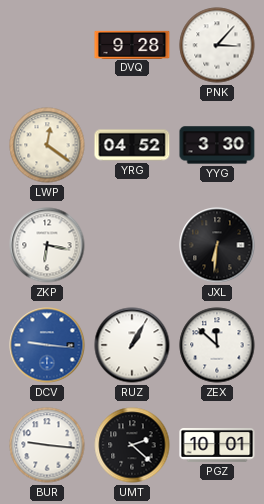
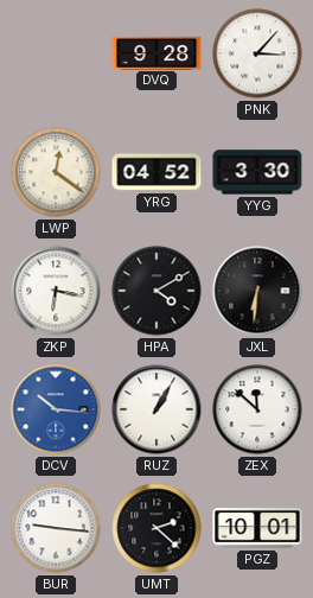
HPA: none -> 4:10 (156, 291)
DCV: 9:16 -> 10:16 (56, 409)
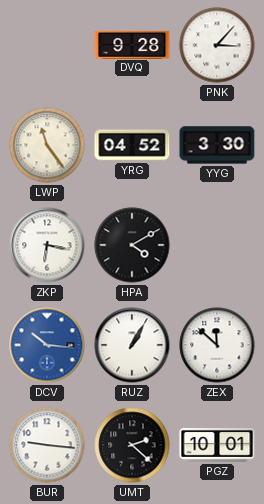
LWP: 12:21 -> 11:24 (47, 145)
JXL: 6:31 -> none (257, 291)
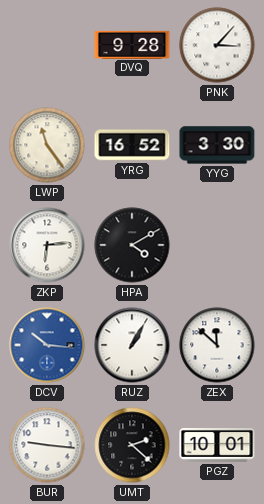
YRG: 04:52 -> 16:52 (132, 145)
ZKP: 6:17 -> 6:14 (47, 245)
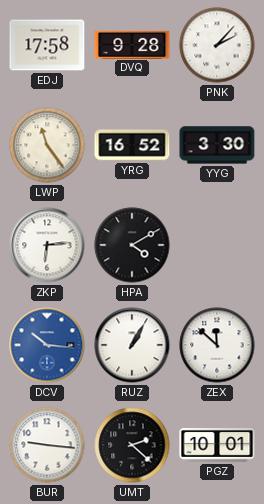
EDJ: none -> 17:58 (47, 45)
PNK: 3:07 -> 2:07 (217, 45)
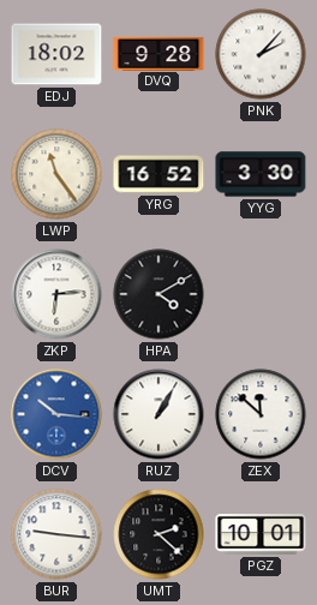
EDJ: 17:58 -> 18:02 (56, 54)
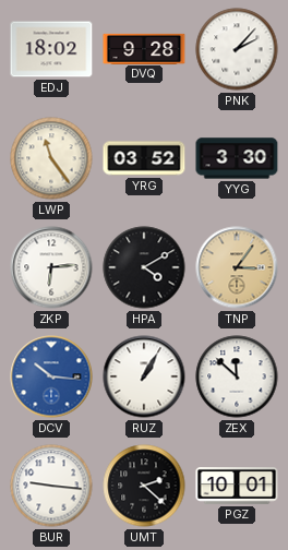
YRG: 16:52 -> 03:52 (144, 158)
TNP: none -> 3:06 (237, 267)
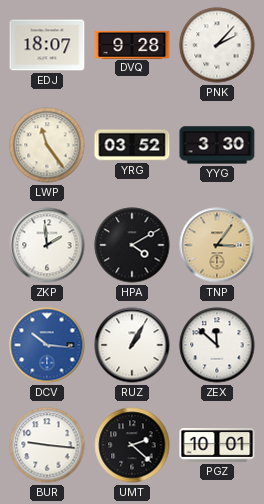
EDJ: 18:02 -> 18:07 (47, 45)
ZKP: 6:14 -> 1:59 (47, 245)
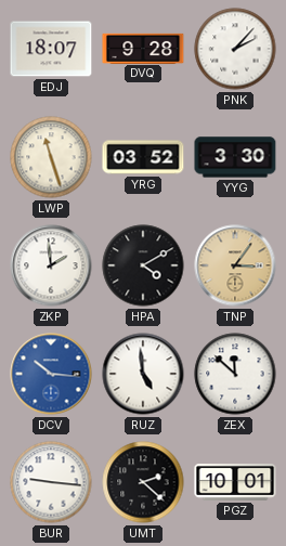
LWP: 11:24 -> 11:27 (51, 157)
RUZ: 1:05 -> 4:59 (143, 374)
